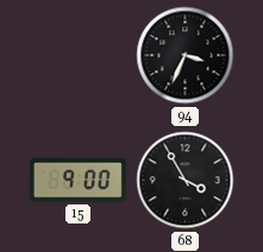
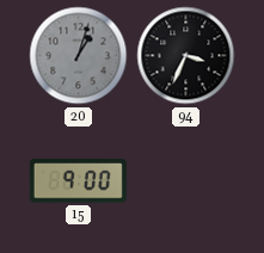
20: none -> 1:03 (79, 56)
68: 3:55 -> none (186, 181)
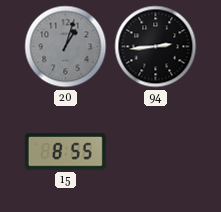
94: 3:34 -> 2:44 (156, 47)
15: 9:00 -> 8:55 (65, 152)
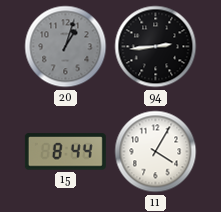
15: 8:55 -> 8:44 (65, 152)
11: none -> 4:05 (156, 152)
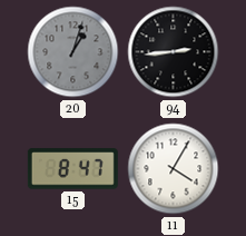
15: 8:44 -> 8:47 (72, 169)
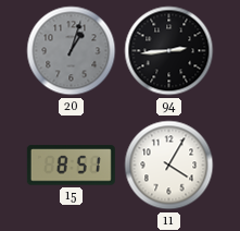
15: 8:47 -> 8:51 (71, 166)
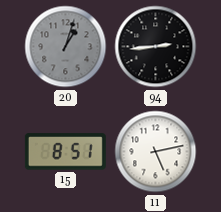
11: 4:05 -> 5:13 (156, 152)
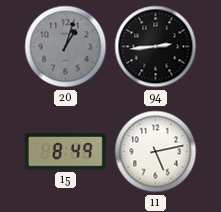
15: 8:51 -> 8:49 (65, 152)
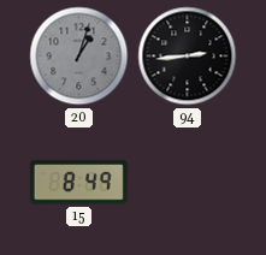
11: 5:13 -> none (156, 152)
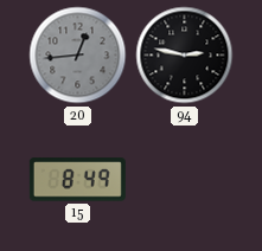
20: 1:03 -> 12:44 (78, 56)
94: 2:44 -> 2:47 (185, 56)
